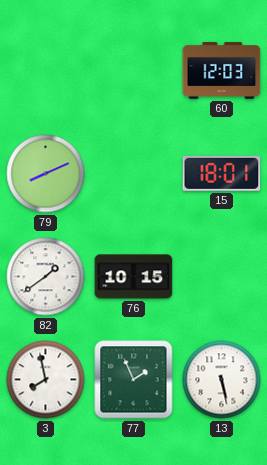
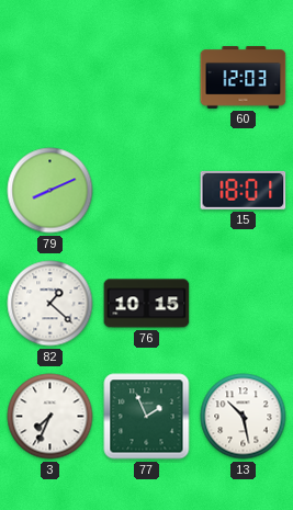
82: 1:39 -> 1:22 (50, 304)
3: 7:58 -> 7:34 (50, 417)
13: 5:28 -> 10:28 (244, 417)
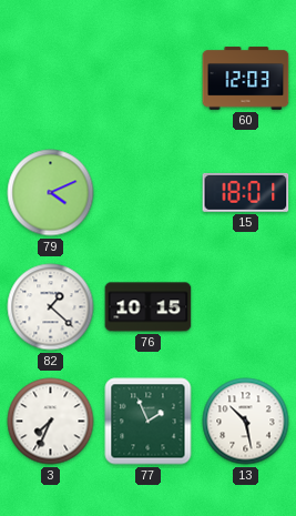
79: 8:11 -> 4:11 (51, 193)
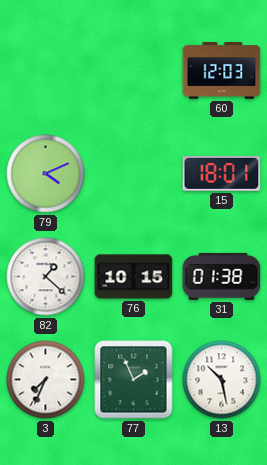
31: none -> 01:38 (222, 276)
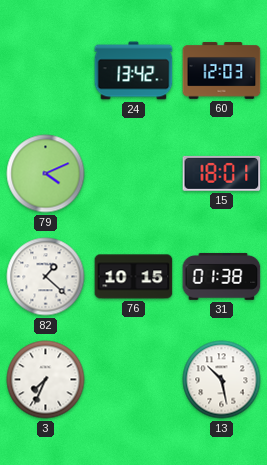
24: none -> 13:42 (134, 71)
77: 1:56 -> none (134, 380)
